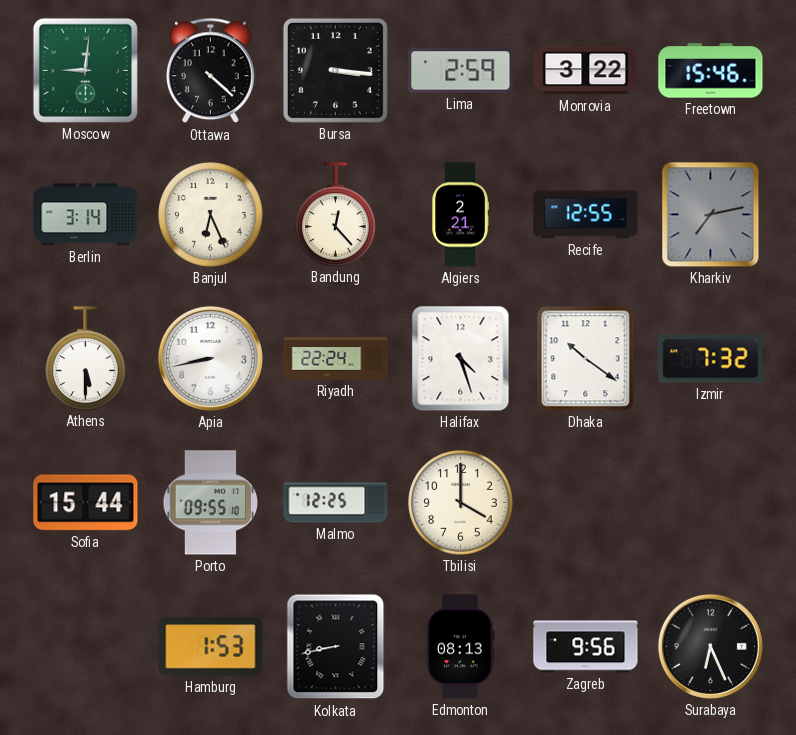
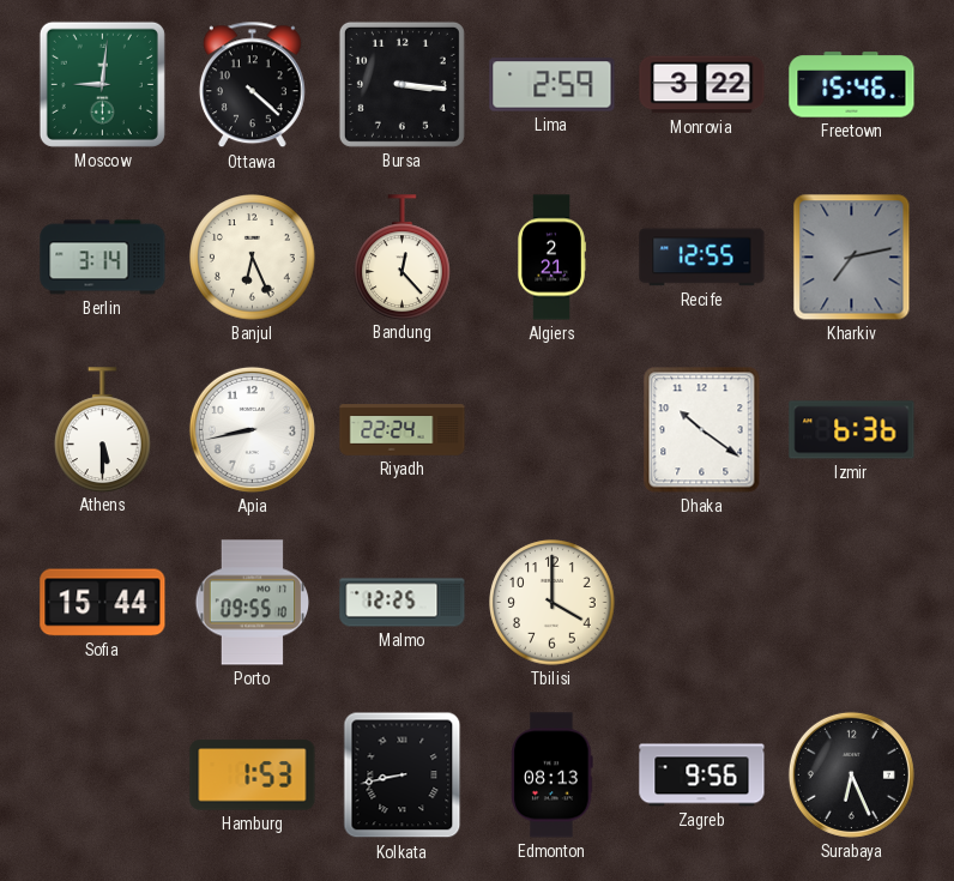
Halifax: 4:27 -> none (461, 359)
Izmir: 7:32 -> 6:36 (852, 430)
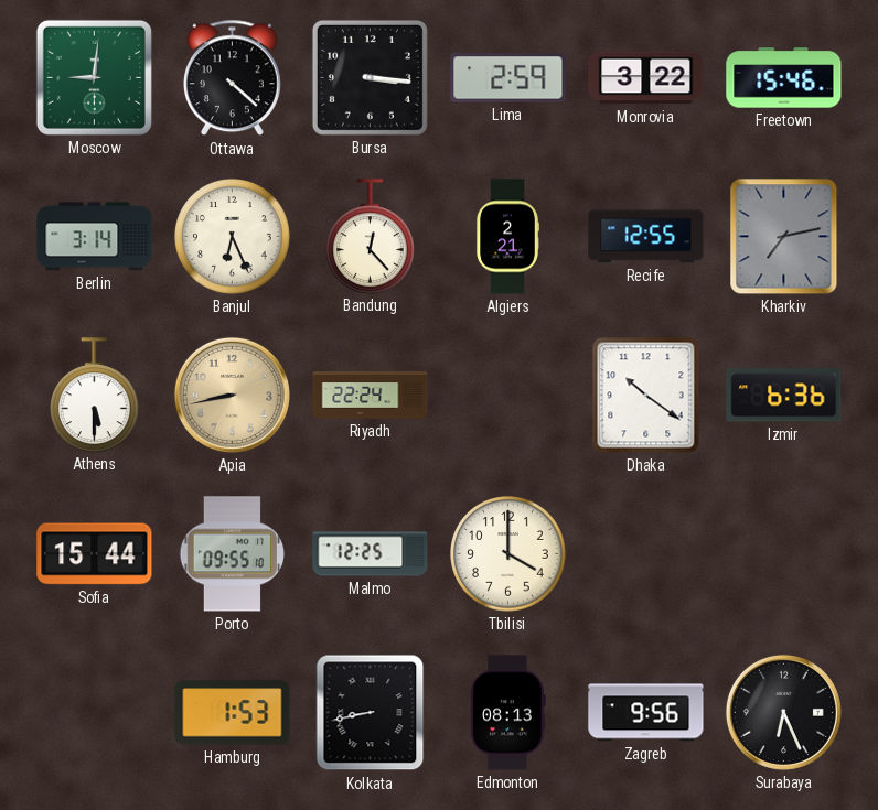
Apia dial: white -> champagne (232, 395)
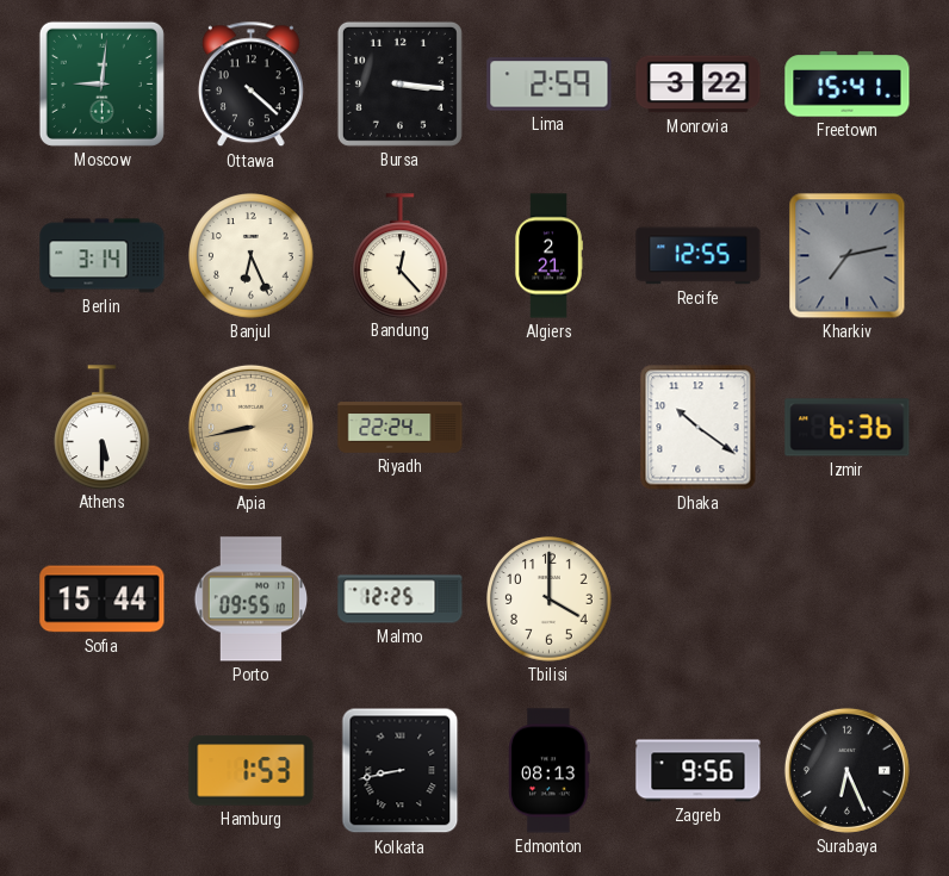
Freetown: 15:46 -> 15:41 (848, 85)
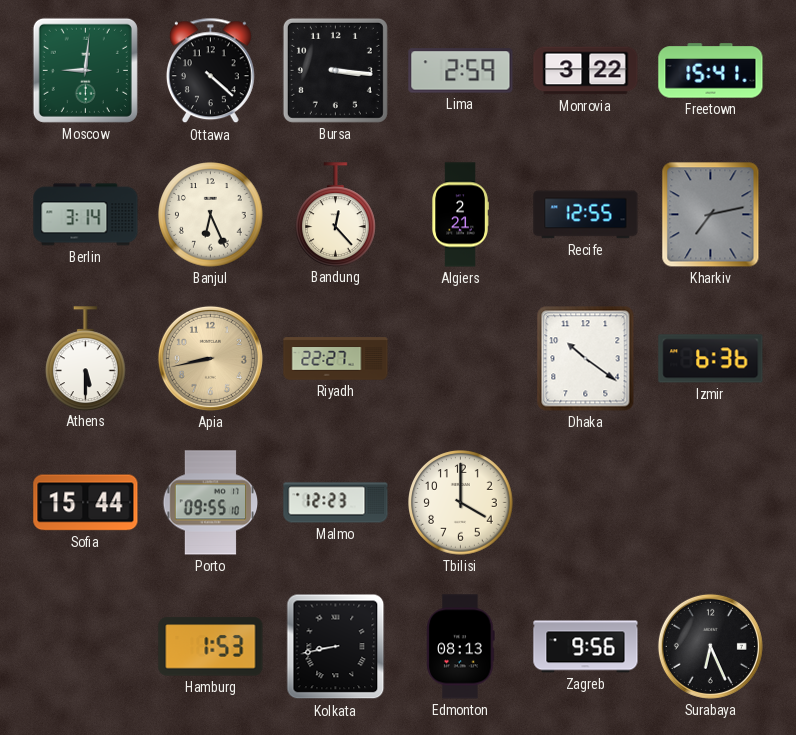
Riyadh: 22:24 -> 22:27 (336, 359)
Malmo: 12:25 -> 12:23 (336, 503)
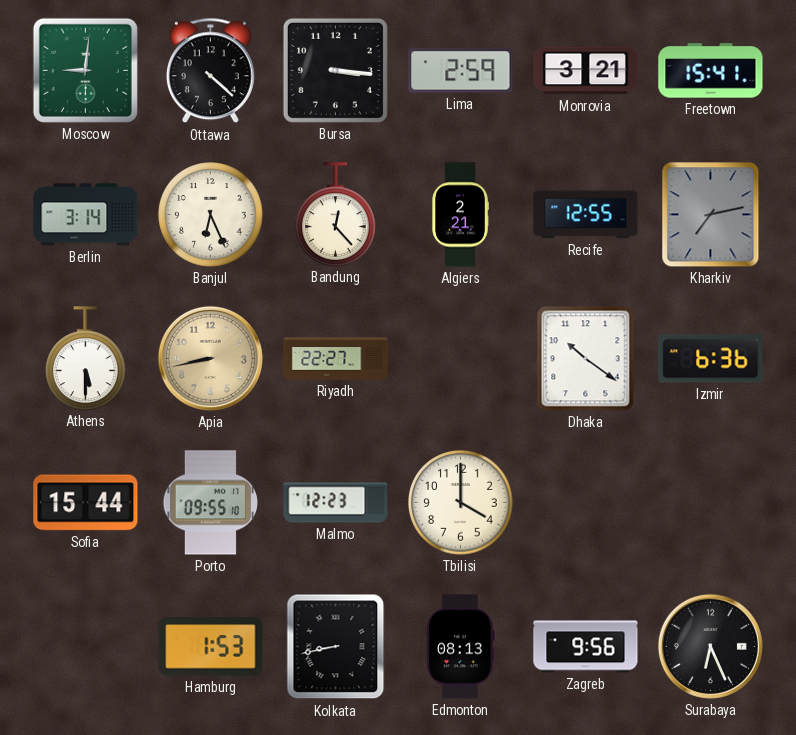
Monrovia: 3:22 -> 3:21 (586, 71)
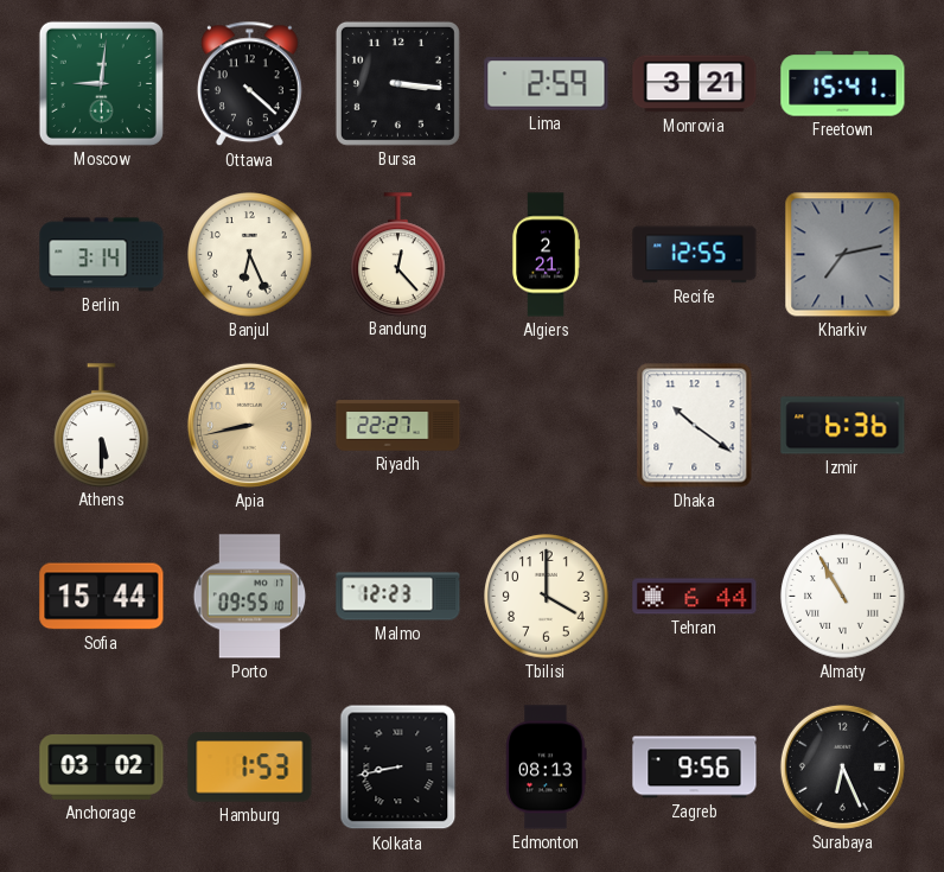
Tehran: none -> 6:44 (695, 597)
Almaty: none -> 10:55 (843, 597)
Anchorage: none -> 03:02 (102, 766)
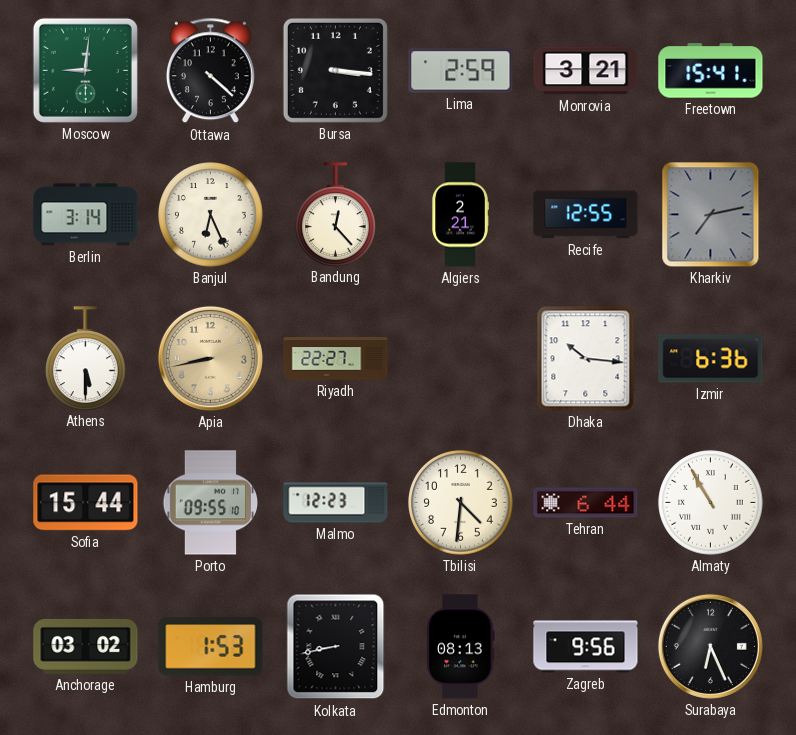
Dhaka: 10:21 -> 10:16 (586, 359)
Tbilisi: 4:00 -> 4:31 (461, 503)
